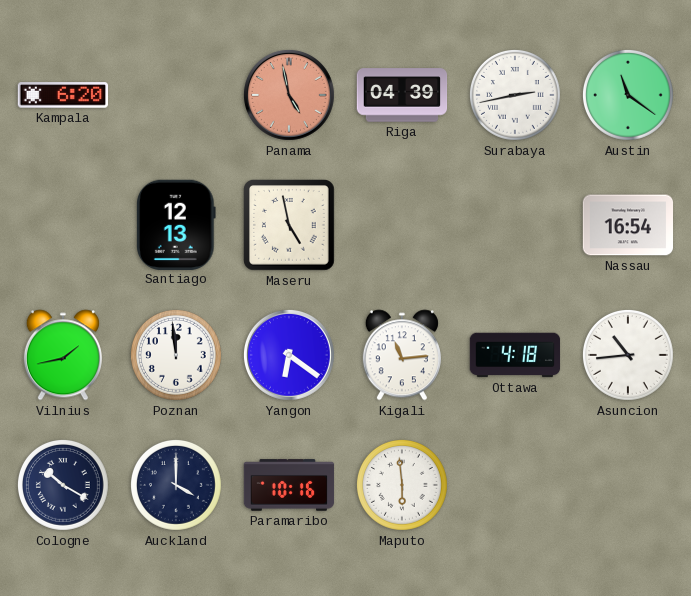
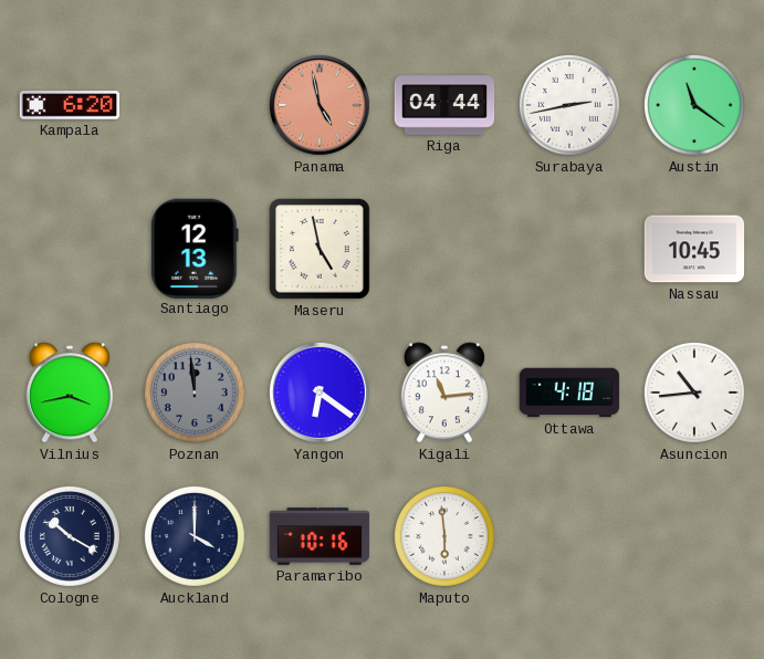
Riga: 04:39 -> 04:44 (444, 105)
Nassau: 16:54 -> 10:45 (694, 249)
Vilnius: 1:43 -> 3:43 (70, 393)
Poznan dial: white -> grey (195, 393)
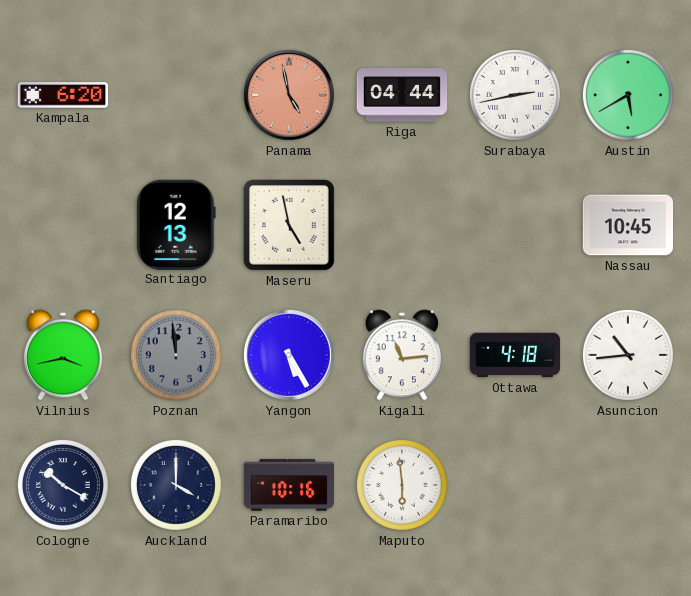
Austin: 11:21 -> 5:40 (628, 95)
Yangon: 6:21 -> 5:25 (289, 355)
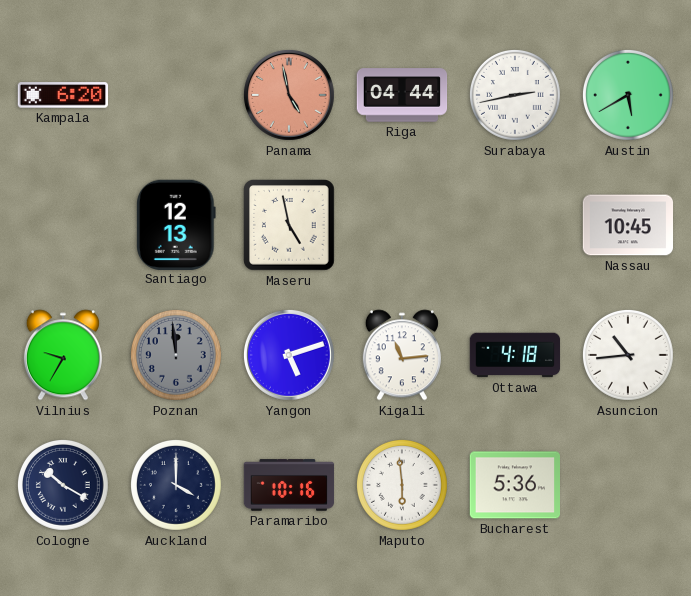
Vilnius: 3:43 -> 9:35 (63, 355)
Yangon: 5:25 -> 5:12 (289, 355)
Bucharest: none -> 5:36 (514, 485)
